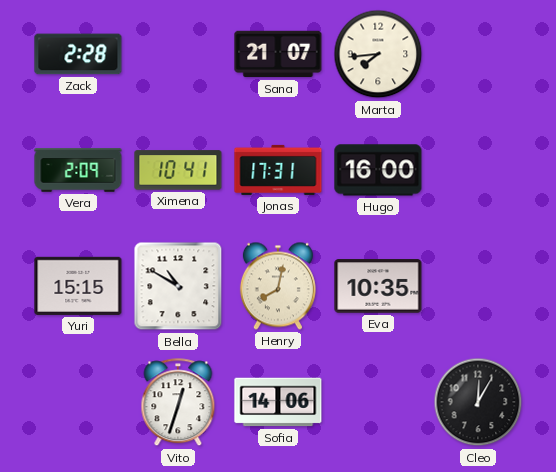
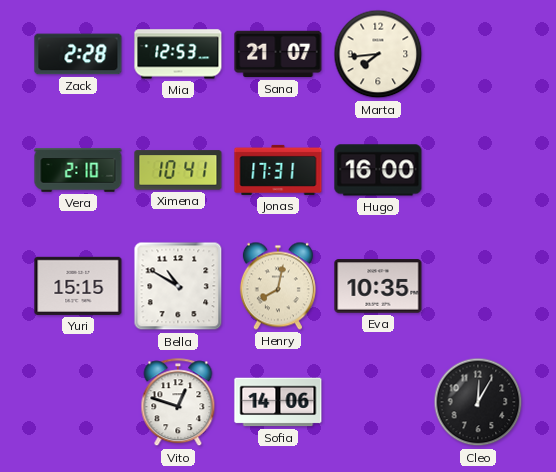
Mia: none -> 12:53 (178, 54)
Vera: 2:09 -> 2:10 (78, 170)
Vito: 12:33 -> 12:48 (178, 403)
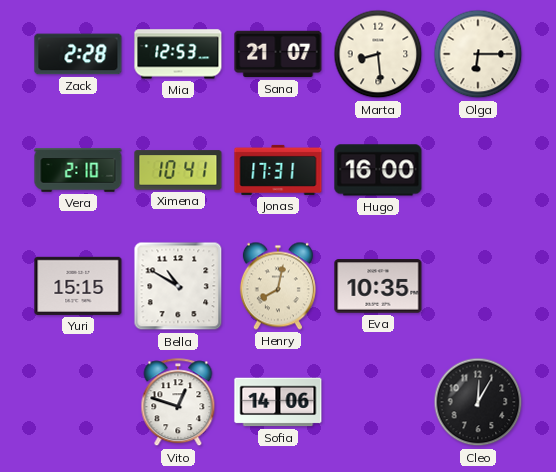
Marta: 7:44 -> 8:29 (378, 54)
Olga: none -> 6:15 (478, 54)
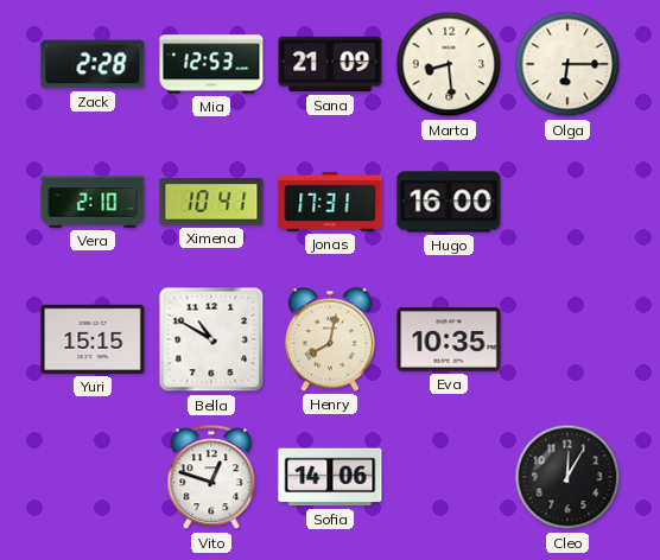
Sana: 21:07 -> 21:09 (330, 64)
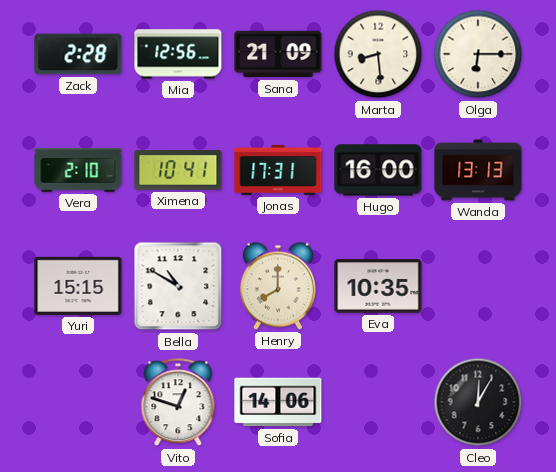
Mia: 12:53 -> 12:56 (178, 54)
Wanda: none -> 13:13 (478, 170)
Henry: 8:02 -> 8:00 (278, 286)
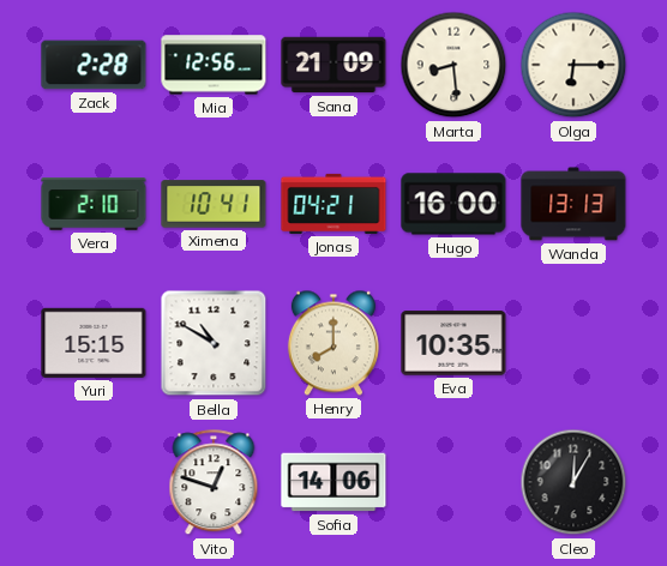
Jonas: 17:31 -> 04:21 (333, 204)
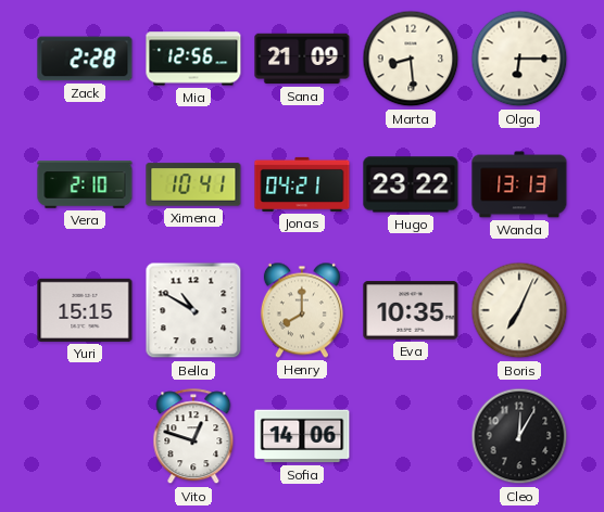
Hugo: 16:00 -> 23:22 (411, 184)
Boris: none -> 7:04 (519, 310)
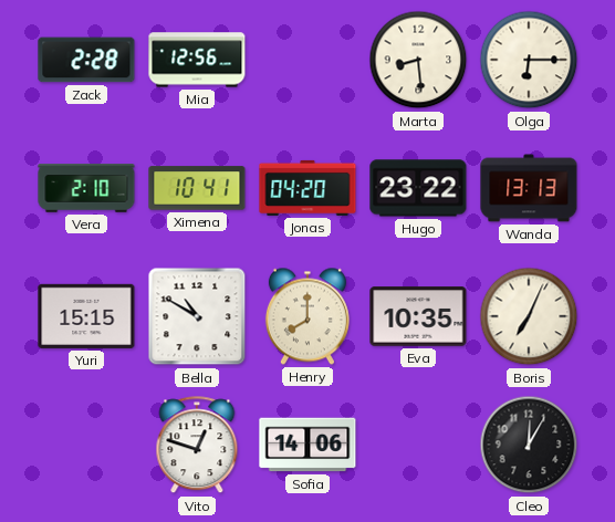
Sana: 21:09 -> none (302, 59)
Jonas: 04:21 -> 04:20 (307, 188)
